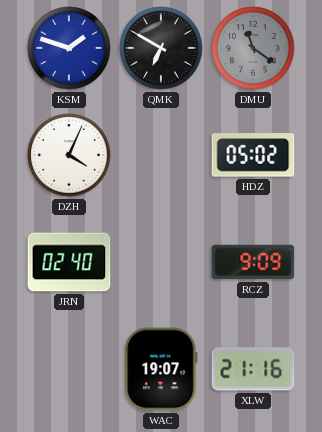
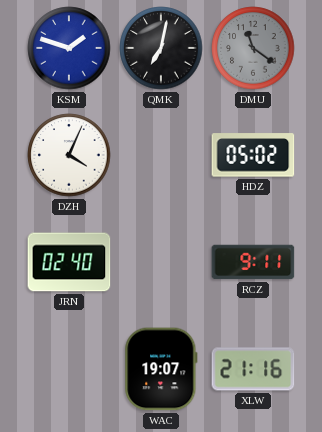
QMK: 6:50 -> 7:02 (161, 48)
RCZ: 9:09 -> 9:11 (253, 262)
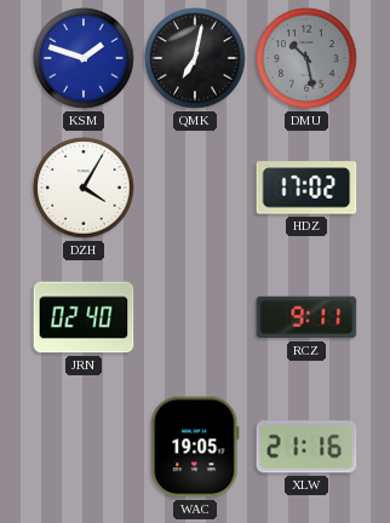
DMU: 11:21 -> 10:28 (306, 58)
DZH: 4:04 -> 4:05 (84, 188)
HDZ: 05:02 -> 17:02 (306, 188)
WAC: 19:07 -> 19:05 (195, 447)
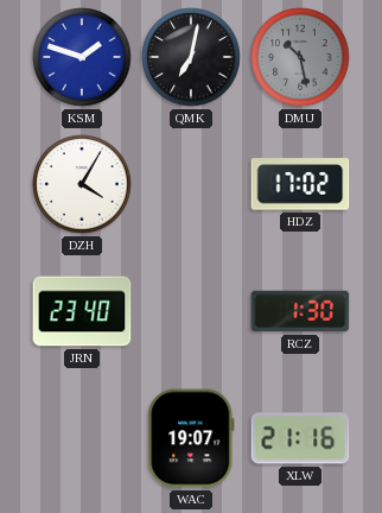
JRN: 02:40 -> 23:40 (82, 311)
RCZ: 9:11 -> 1:30 (300, 311)
WAC: 19:05 -> 19:07 (191, 438)
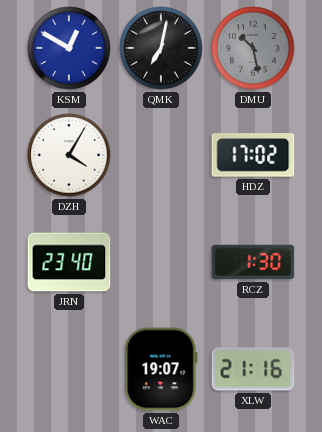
KSM: 1:48 -> 12:50 (69, 48)
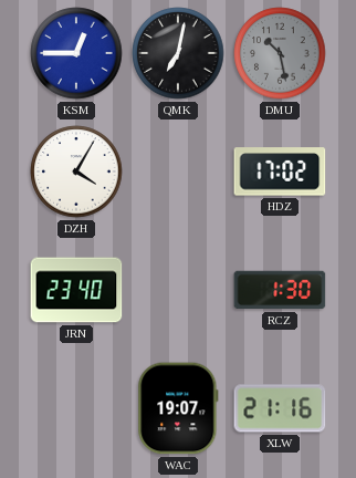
KSM: 12:50 -> 12:45 (76, 53)
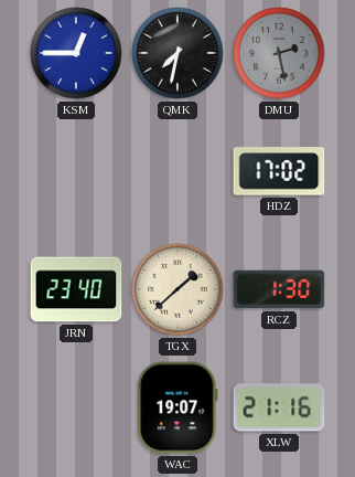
QMK: 7:02 -> 7:32 (177, 53)
DMU: 10:28 -> 2:28 (279, 53)
DZH: 4:05 -> none (76, 172)
TGX: none -> 1:38 (177, 289)
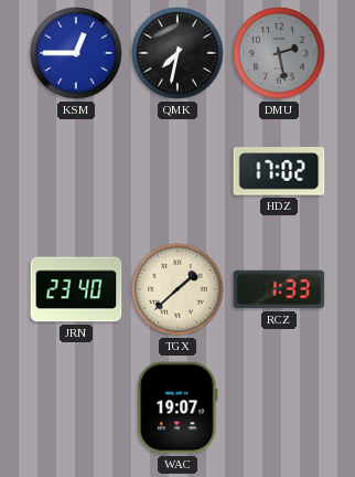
RCZ: 1:30 -> 1:33 (279, 289)
XLW: 21:16 -> none (279, 407)
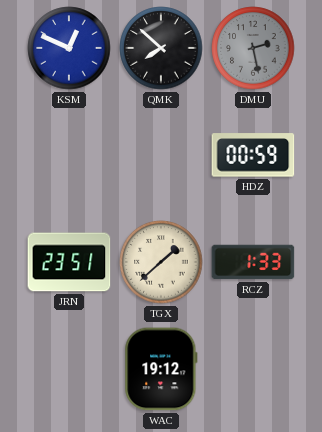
KSM: 12:45 -> 12:49 (69, 48)
QMK: 7:32 -> 7:52 (161, 48)
HDZ: 17:02 -> 00:59 (253, 155)
JRN: 23:40 -> 23:51 (69, 262)
WAC: 19:07 -> 19:12 (161, 369)
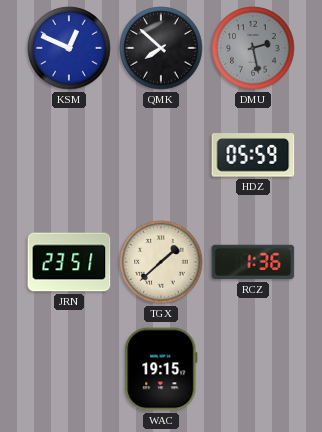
HDZ: 00:59 -> 05:59 (253, 155)
RCZ: 1:33 -> 1:36 (253, 262)
WAC: 19:12 -> 19:15 (161, 369)
